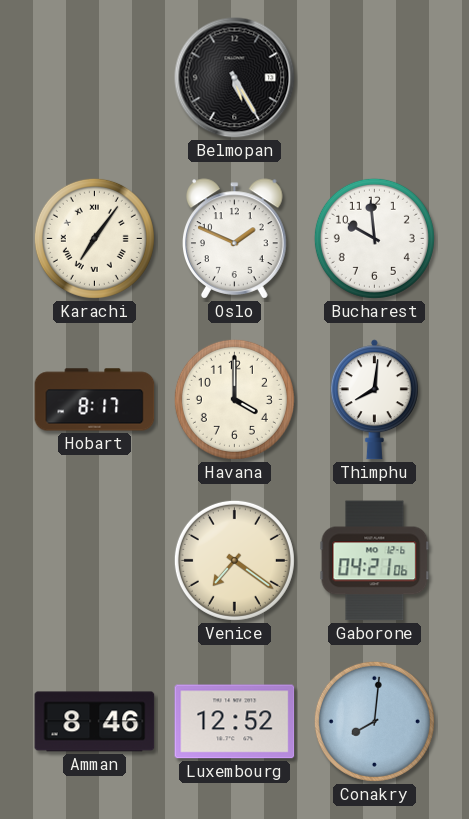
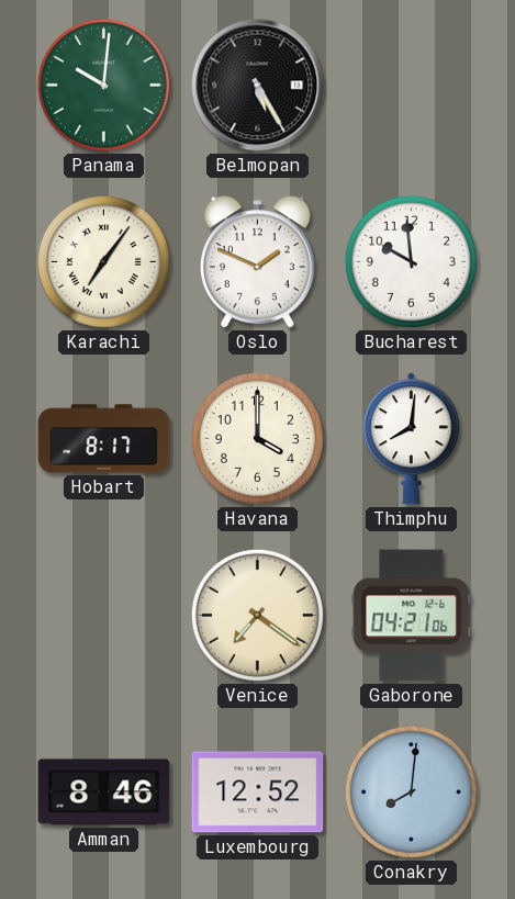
Panama: none -> 10:01 (103, 85)
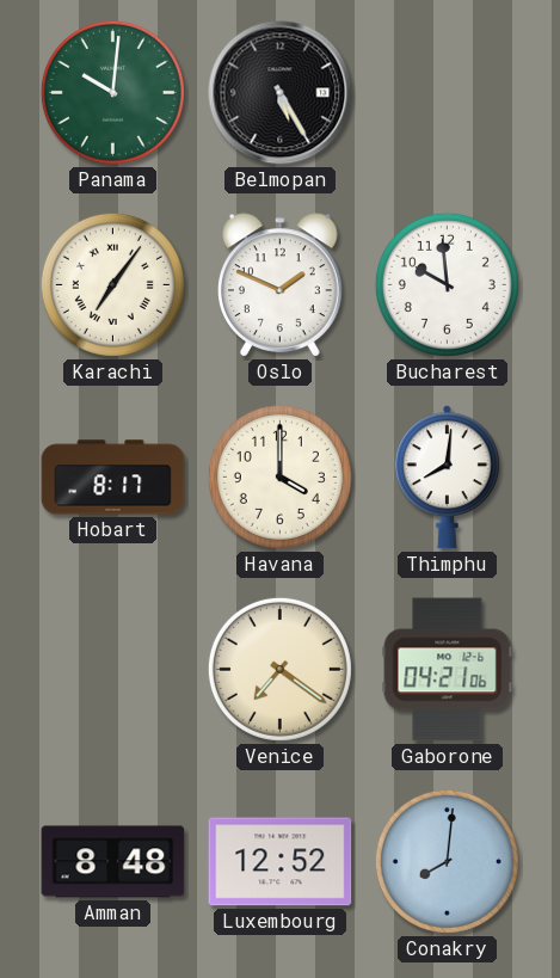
Amman: 8:46 -> 8:48 (113, 862)
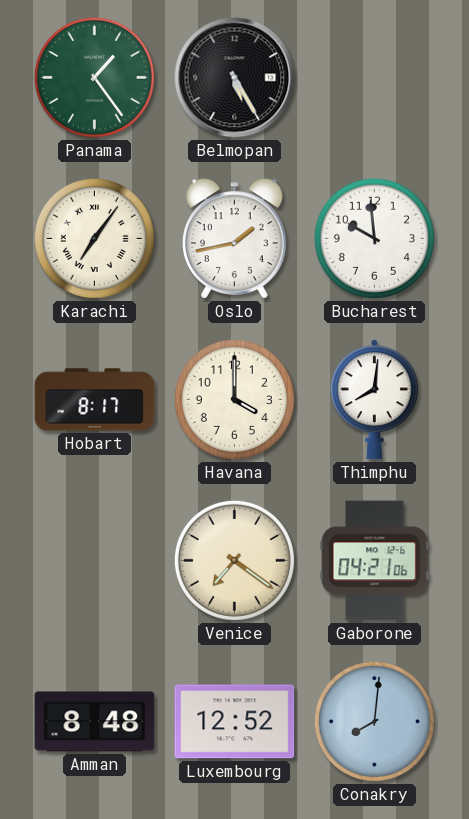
Panama: 10:01 -> 1:24 (94, 77)
Oslo: 1:49 -> 1:43 (235, 239)
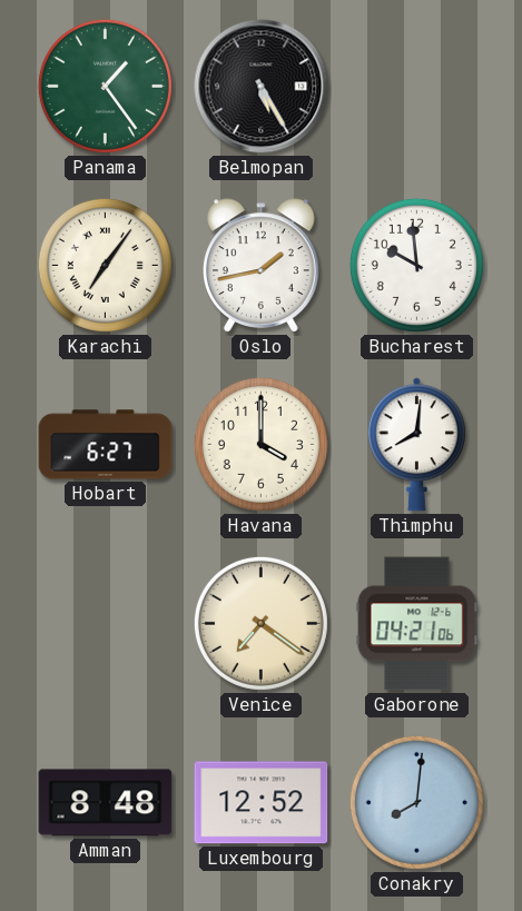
Hobart: 8:17 -> 6:27 (106, 445)
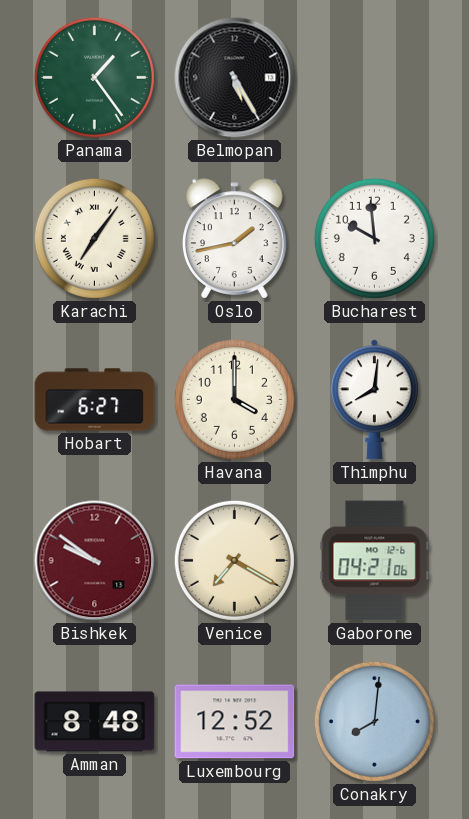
Bishkek: none -> 9:51 (95, 561)
Venice: 7:21 -> 7:20 (234, 560)
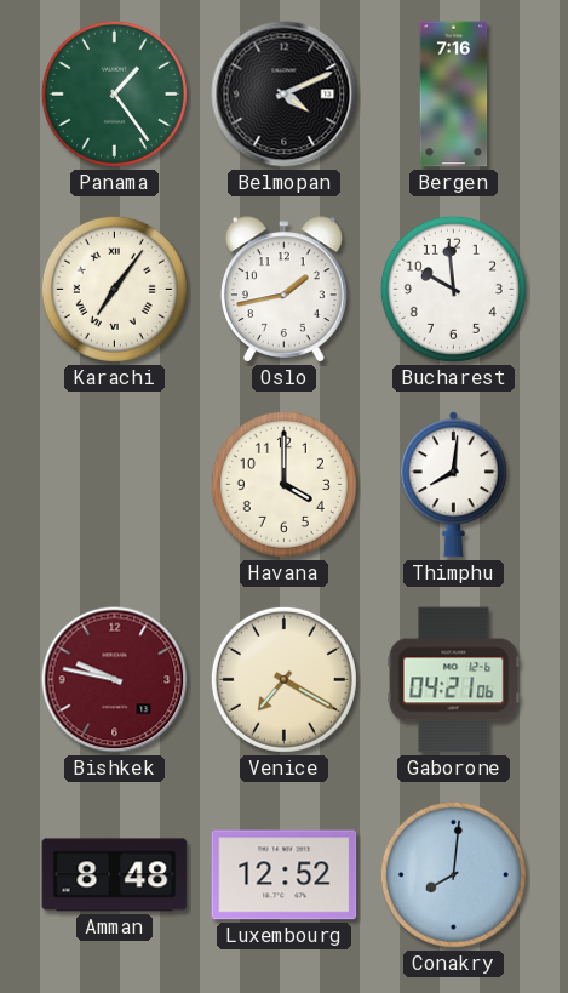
Belmopan: 5:25 -> 4:11 (285, 95)
Bergen: none -> 7:16 (454, 95)
Hobart: 6:27 -> none (95, 400)
Bishkek: 9:51 -> 9:47 (115, 680)
